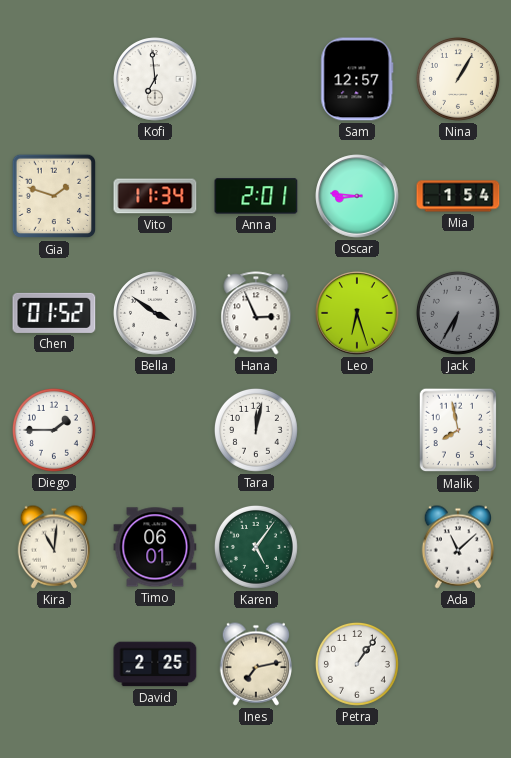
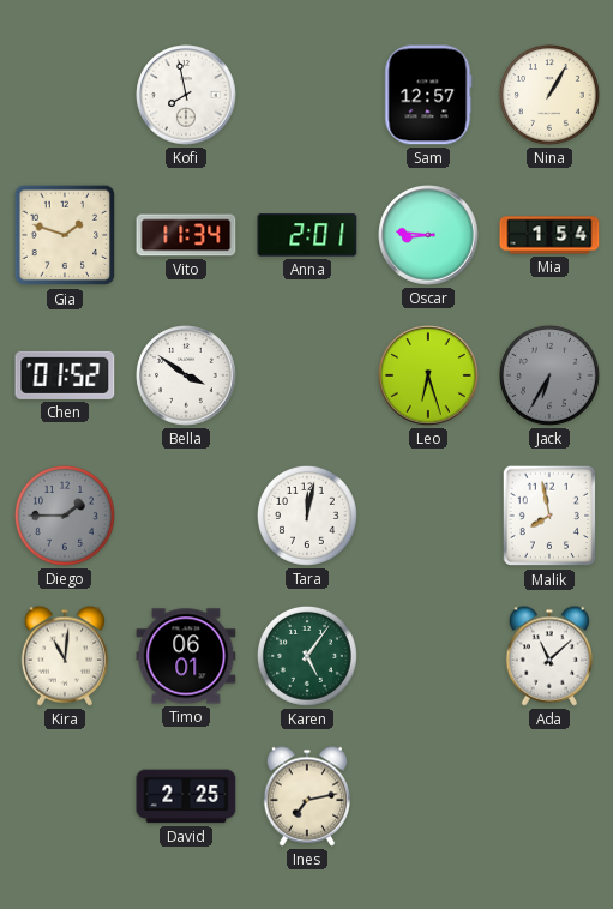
Kofi: 6:59 -> 7:58 (186, 95)
Hana: 2:56 -> none (256, 313)
Diego dial: white -> grey (65, 516)
Petra: 1:06 -> none (357, 664)
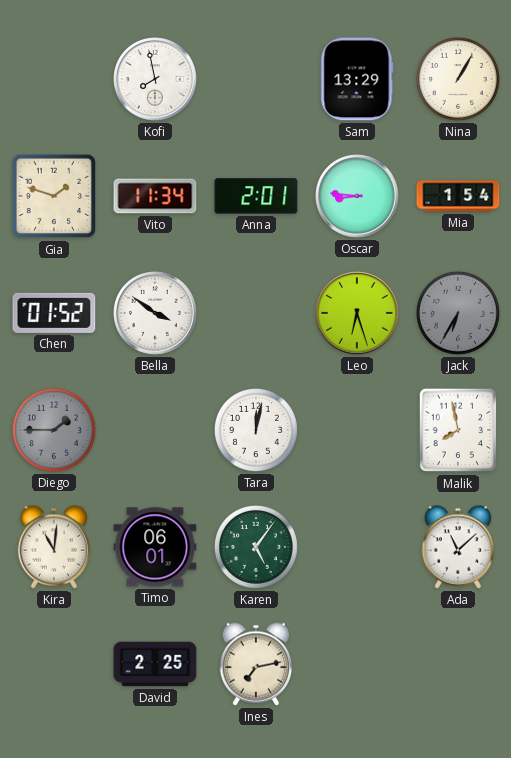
Sam: 12:57 -> 13:29 (357, 79)
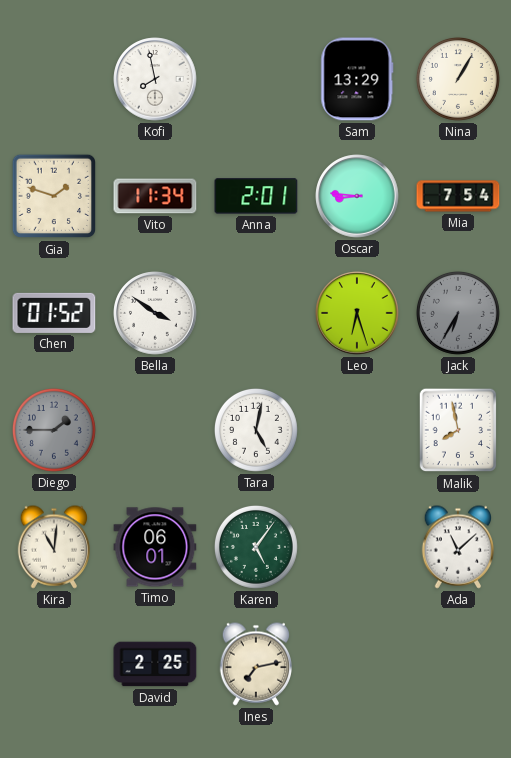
Mia: 1:54 -> 7:54 (458, 196)
Tara: 12:02 -> 5:02 (256, 430)
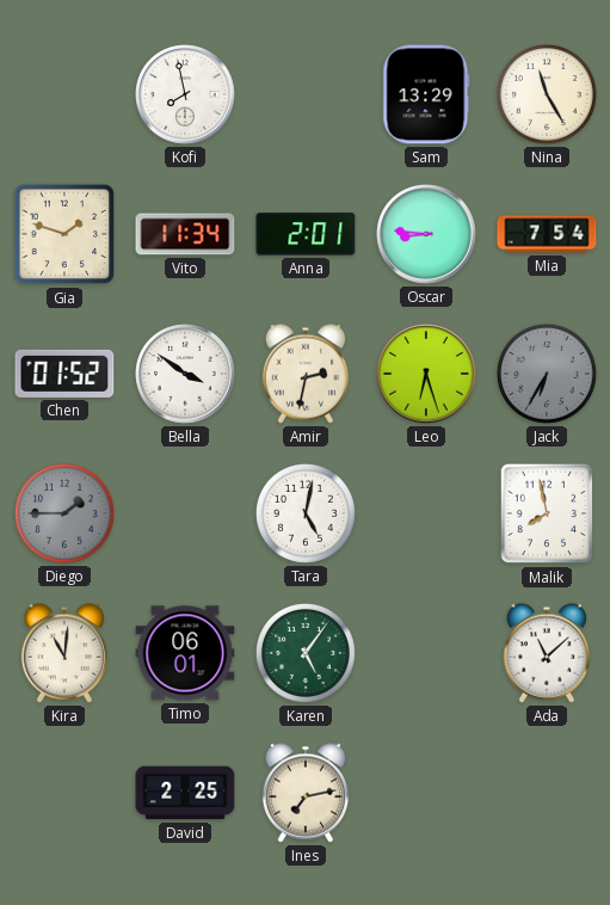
Nina: 1:05 -> 11:25 (547, 94)
Amir: none -> 2:32 (304, 374)
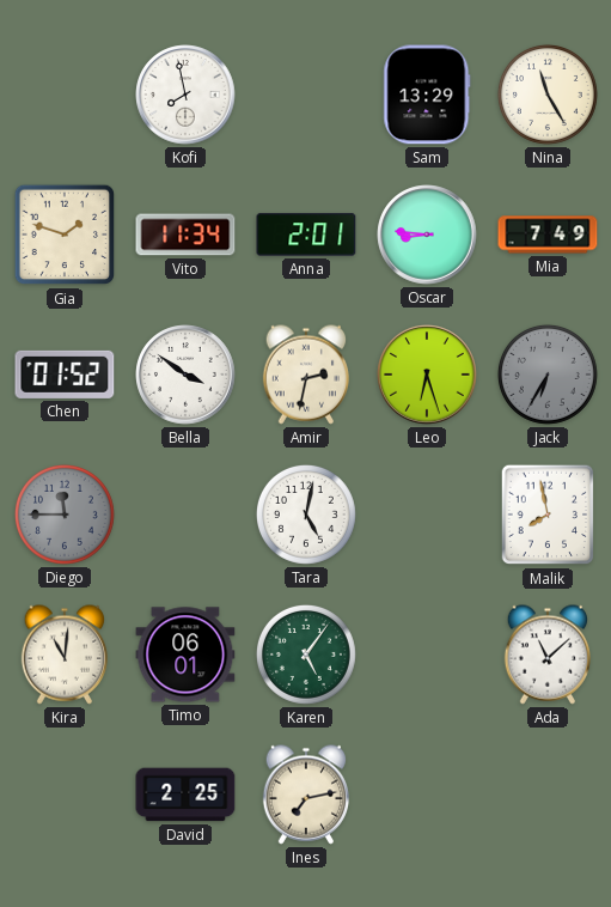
Mia: 7:54 -> 7:49 (548, 235)
Diego: 1:45 -> 11:45 (65, 515)
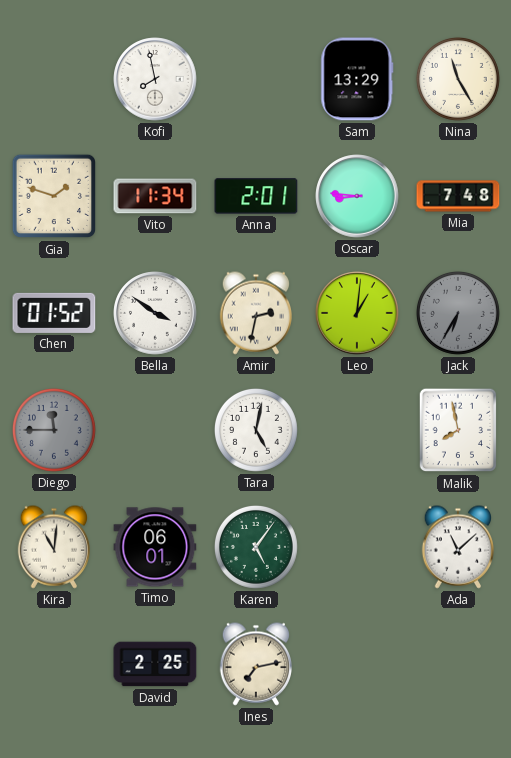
Mia: 7:49 -> 7:48 (458, 196)
Leo: 6:27 -> 1:01 (357, 313)
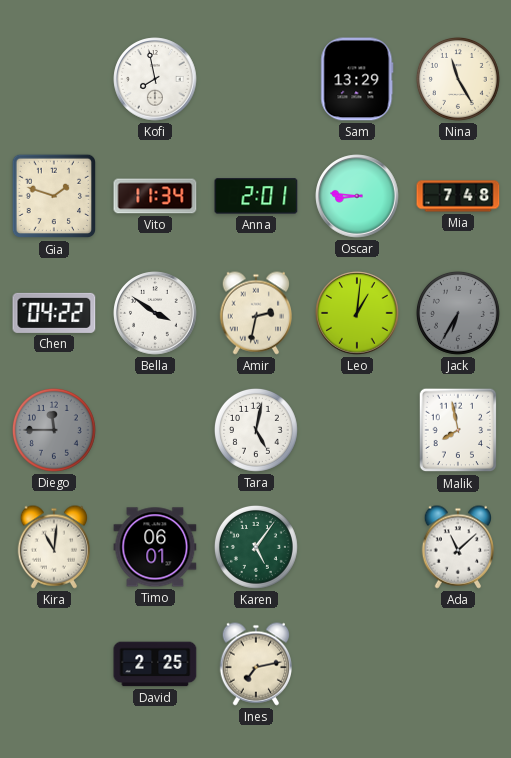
Chen: 01:52 -> 04:22 (54, 313)
